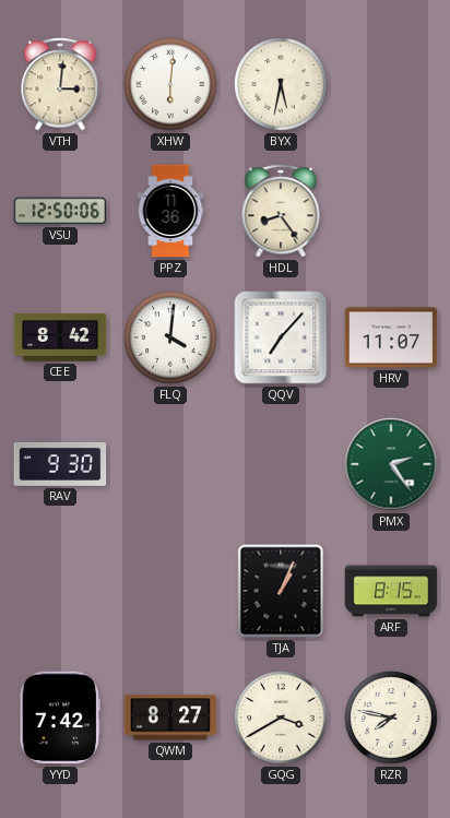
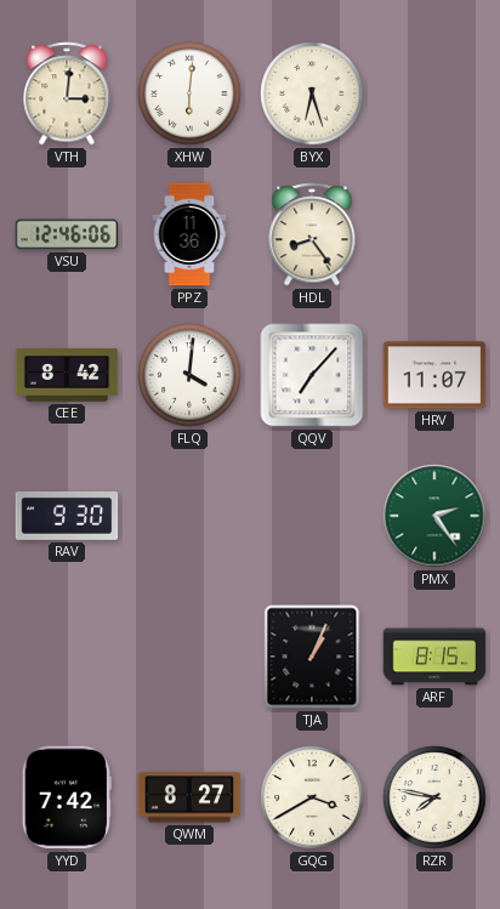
BYX: 5:32 -> 6:27 (312, 93)
VSU: 12:50 -> 12:46 (67, 234)
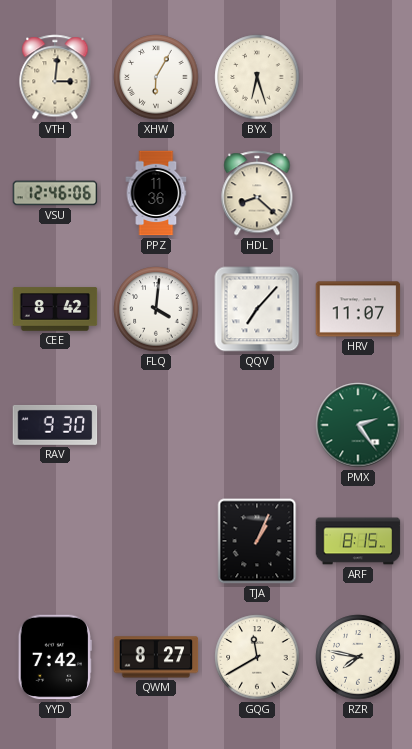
XHW: 6:01 -> 6:05 (156, 77)
HDL: 8:24 -> 8:22 (257, 193)
GQG: 3:40 -> 11:40 (257, 657)
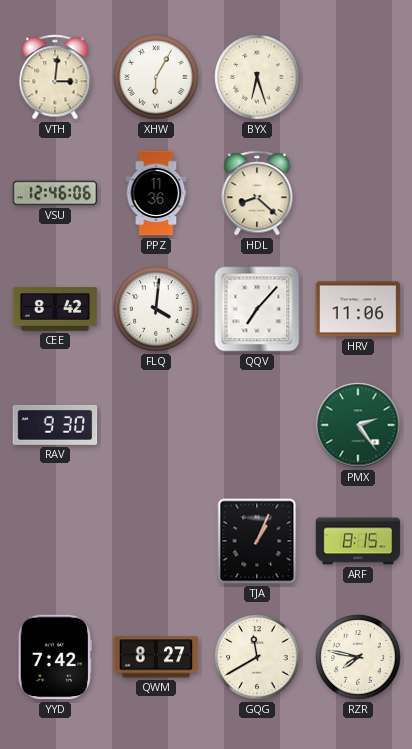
HRV: 11:07 -> 11:06 (358, 309)
